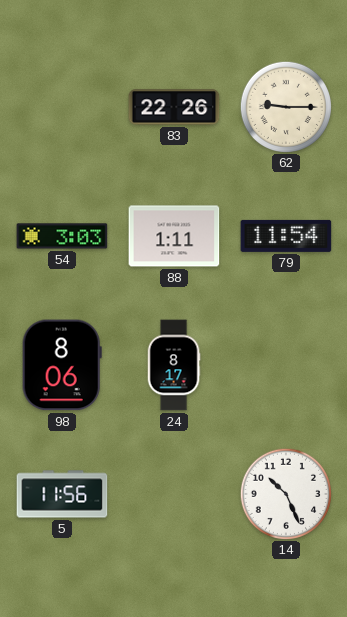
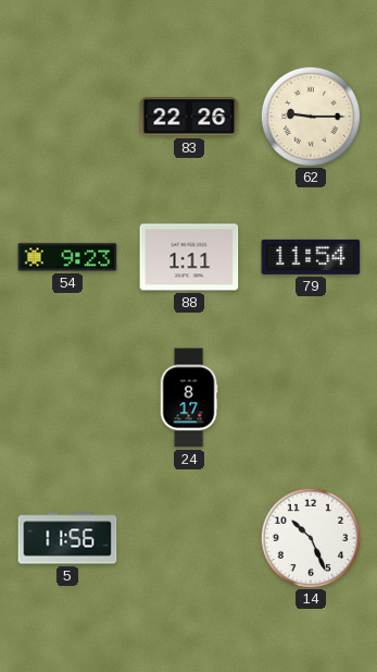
54: 3:03 -> 9:23 (67, 257)
98: 8:06 -> none (62, 365)
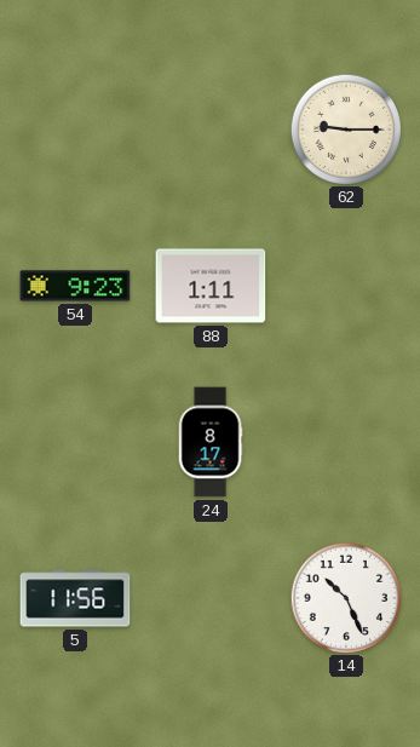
83: 22:26 -> none (189, 117)
79: 11:54 -> none (311, 257)
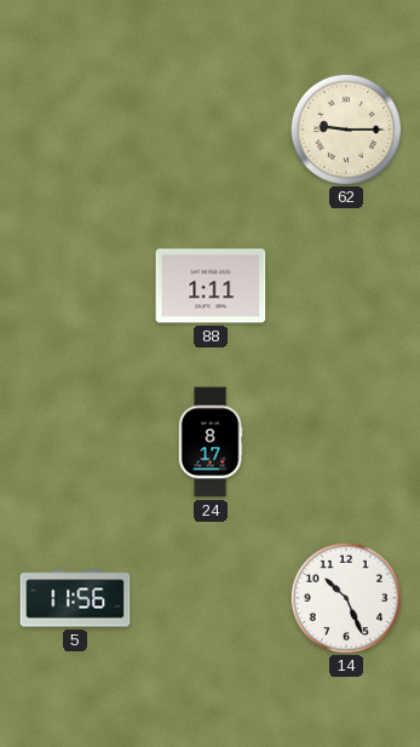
54: 9:23 -> none (75, 286)
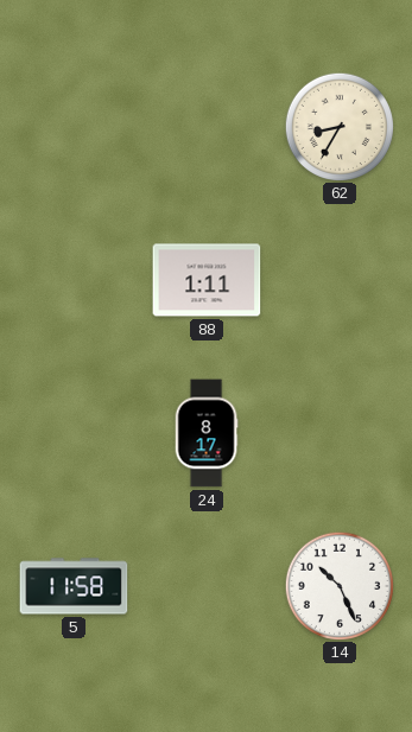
62: 9:15 -> 8:35 (338, 126)
5: 11:56 -> 11:58 (74, 586)
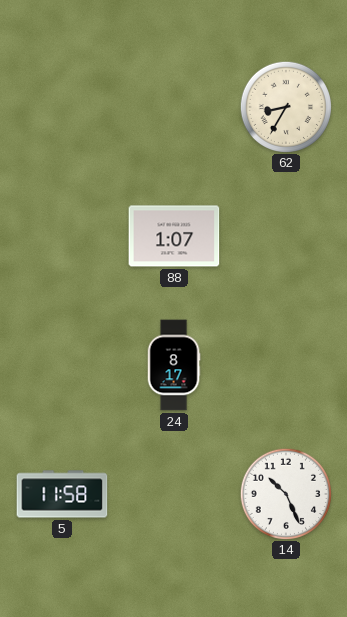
88: 1:11 -> 1:07 (174, 236)
